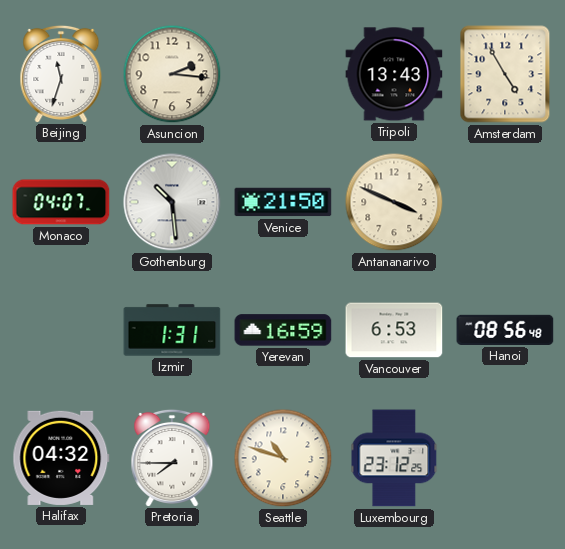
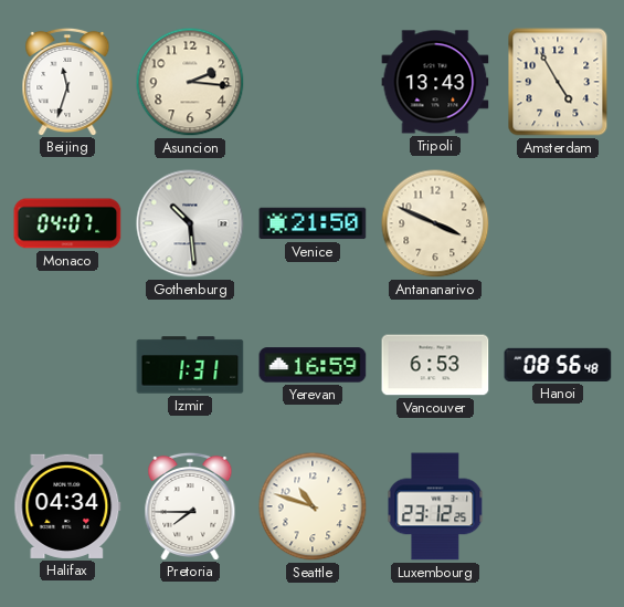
Halifax: 04:32 -> 04:34 (67, 506)
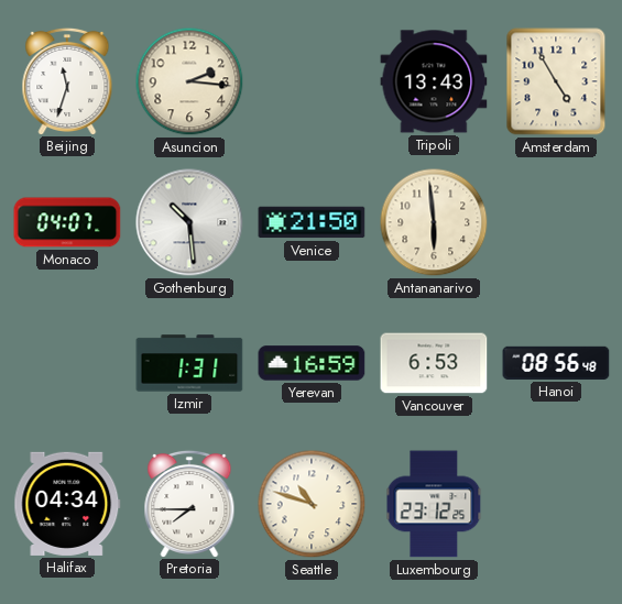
Antananarivo: 3:49 -> 5:59 (434, 222)
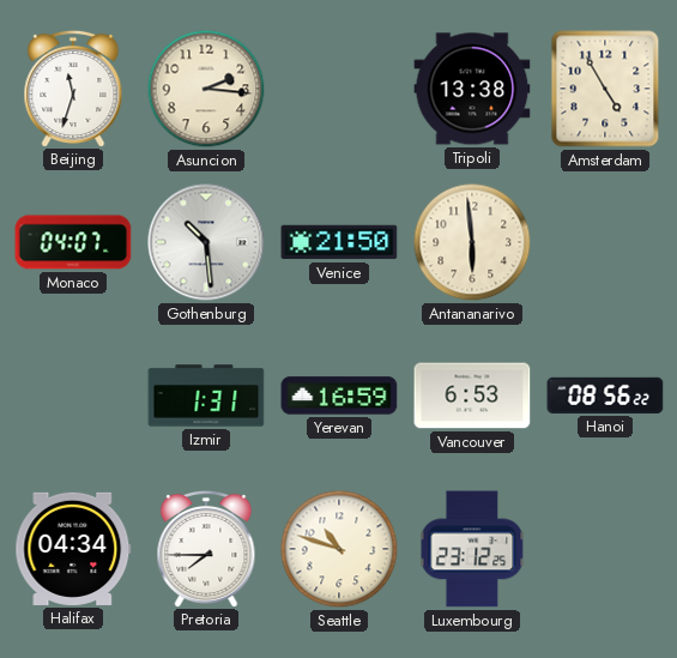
Tripoli: 13:43 -> 13:38 (472, 89)
Hanoi: 08:56:48 -> 08:56:22 (605, 396)
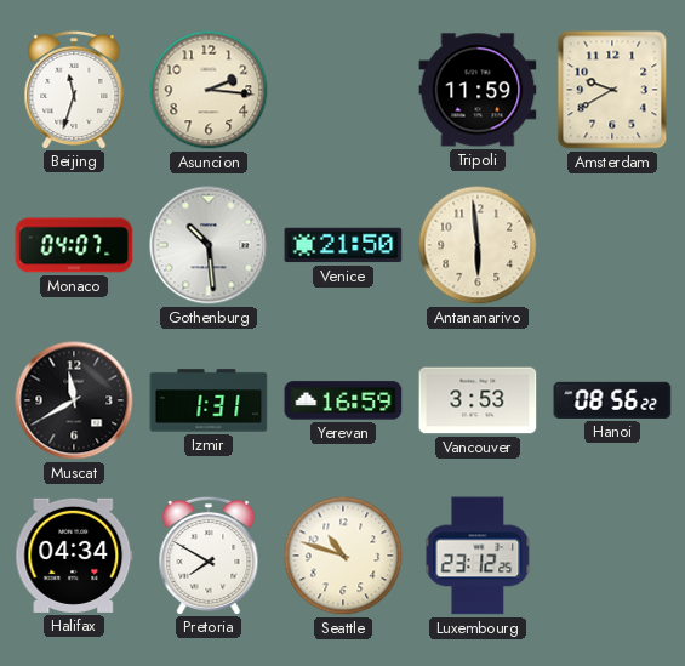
Tripoli: 13:38 -> 11:59 (478, 90)
Amsterdam: 4:55 -> 9:40 (612, 90)
Muscat: none -> 11:40 (74, 400)
Vancouver: 6:53 -> 3:53 (478, 400)
Pretoria: 7:45 -> 7:50 (209, 554)
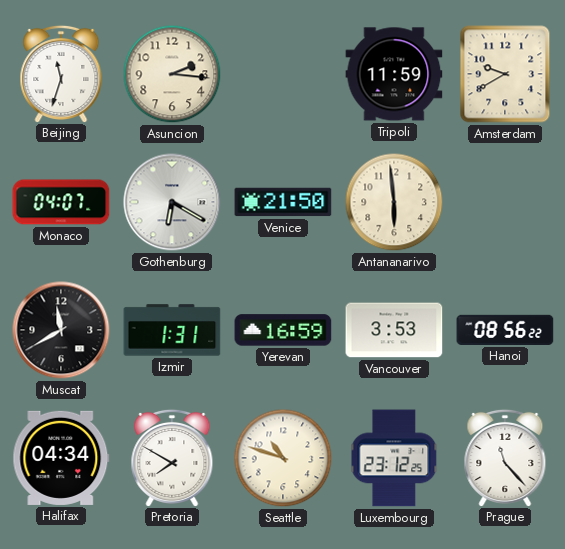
Gothenburg: 10:29 -> 6:20 (172, 202)
Prague: none -> 11:23 (505, 457)
